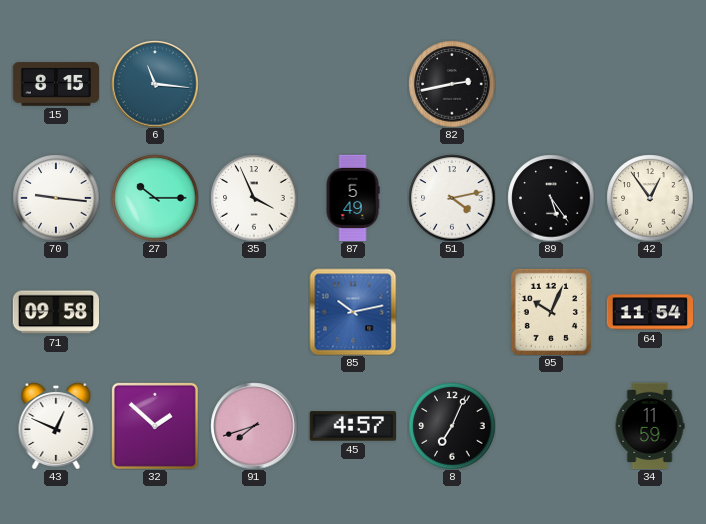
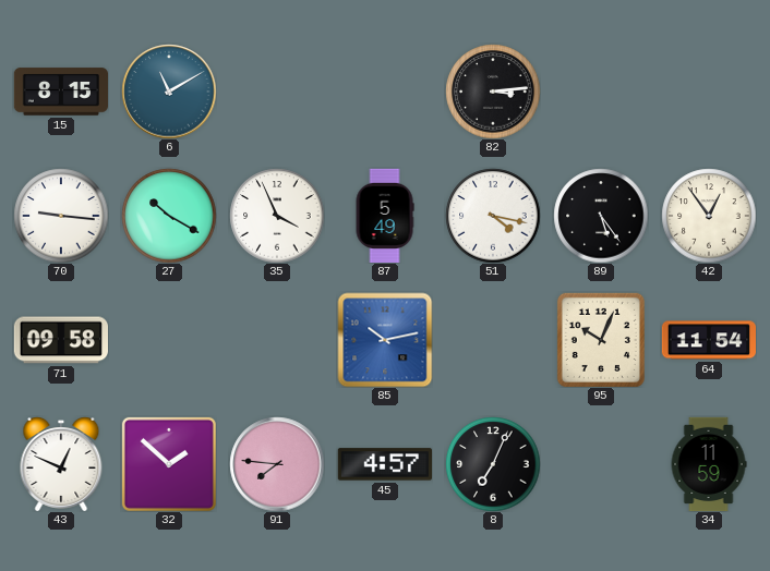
6: 11:16 -> 11:10 (169, 92)
82: 2:43 -> 3:14 (493, 92)
27: 10:15 -> 10:20 (169, 216)
51: 4:13 -> 4:17 (493, 216)
91: 7:42 -> 7:46 (277, 464)
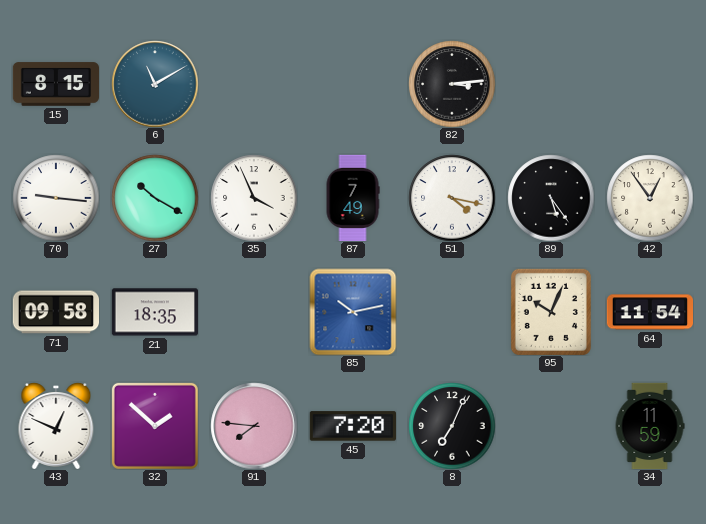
87: 5:49 -> 7:49 (353, 198)
21: none -> 18:35 (154, 312)
45: 4:57 -> 7:20 (352, 426)
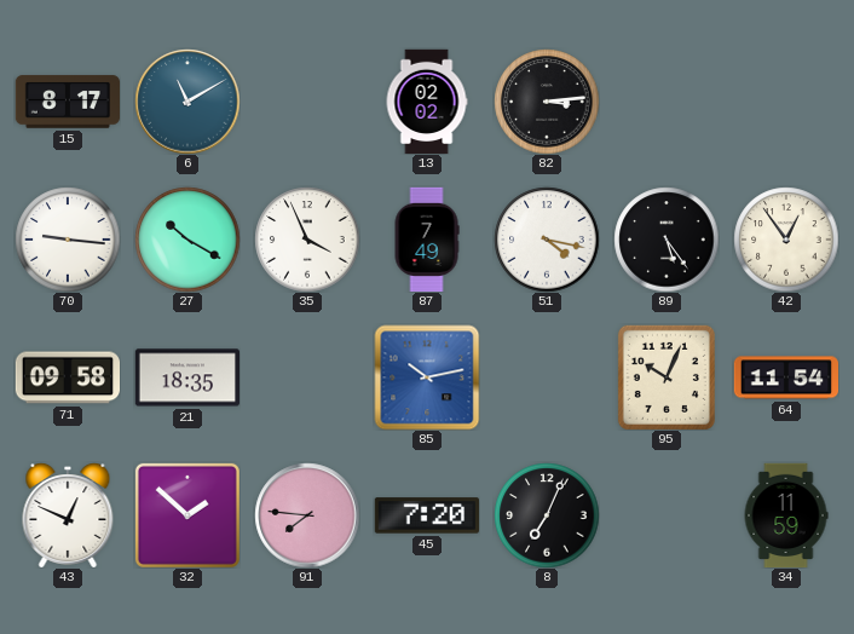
15: 8:15 -> 8:17 (67, 102)
13: none -> 02:02 (427, 102)
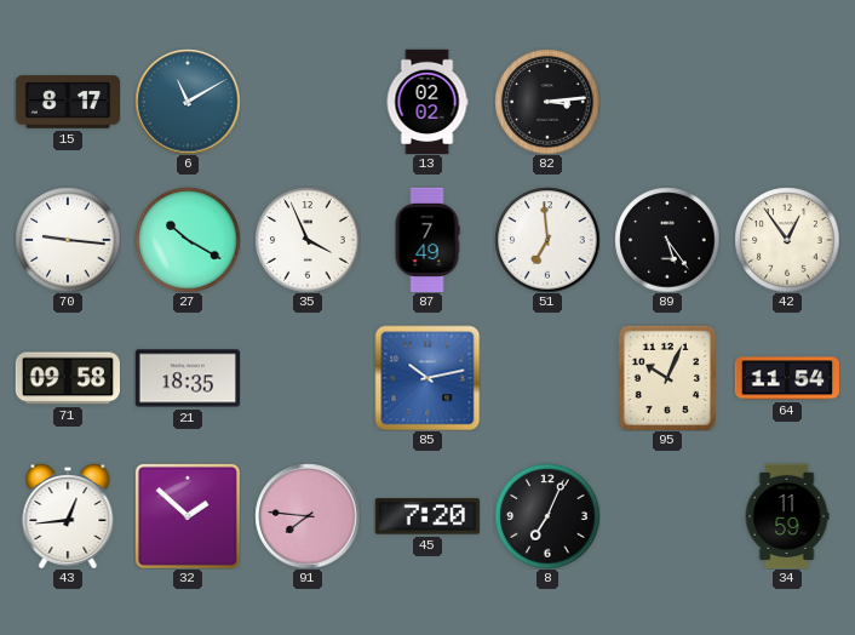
51: 4:17 -> 6:59 (547, 240)
43: 12:49 -> 12:44 (68, 516)
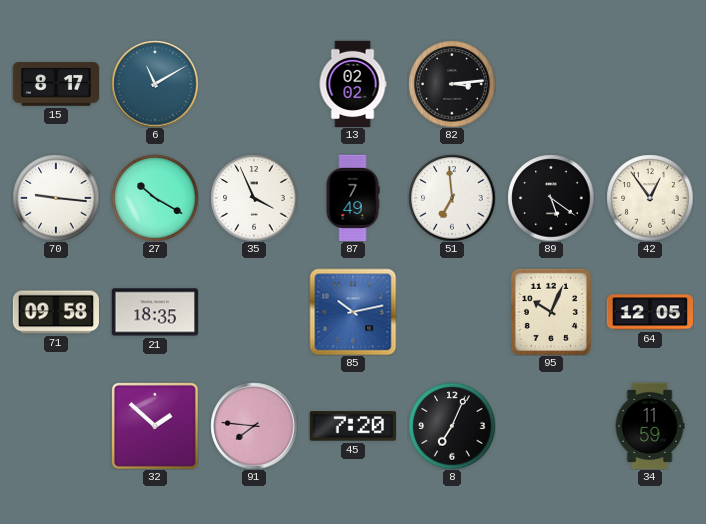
89: 5:24 -> 5:21 (551, 198)
64: 11:54 -> 12:05 (649, 312)
43: 12:44 -> none (68, 516)
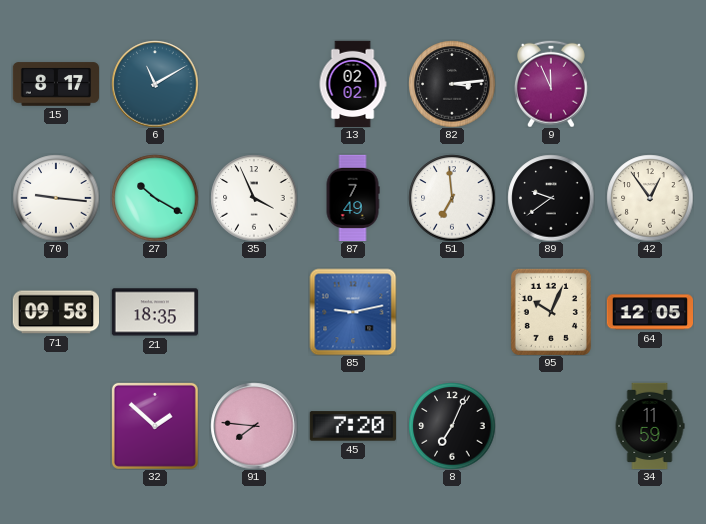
9: none -> 11:56 (551, 84)
89: 5:21 -> 9:39 (551, 198)
85: 10:13 -> 9:13 (353, 312)
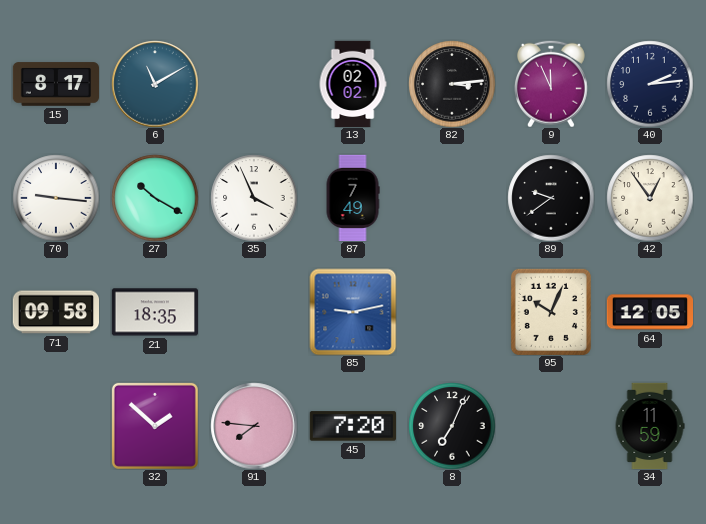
40: none -> 2:14 (650, 84)
51: 6:59 -> none (452, 198)
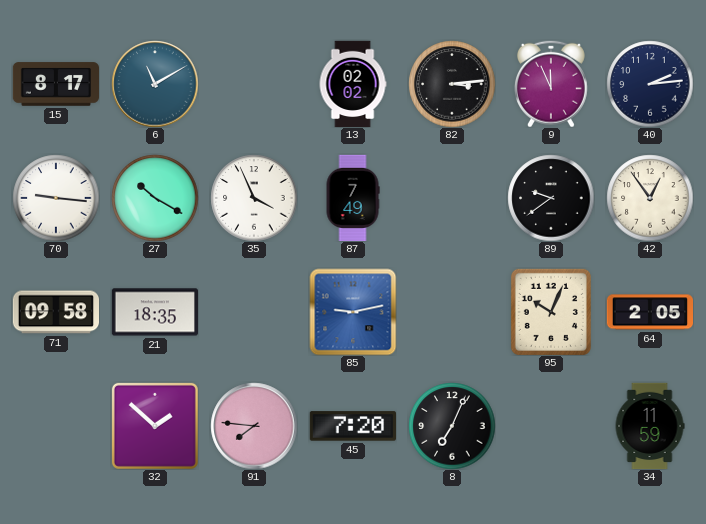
64: 12:05 -> 2:05 (649, 312)
